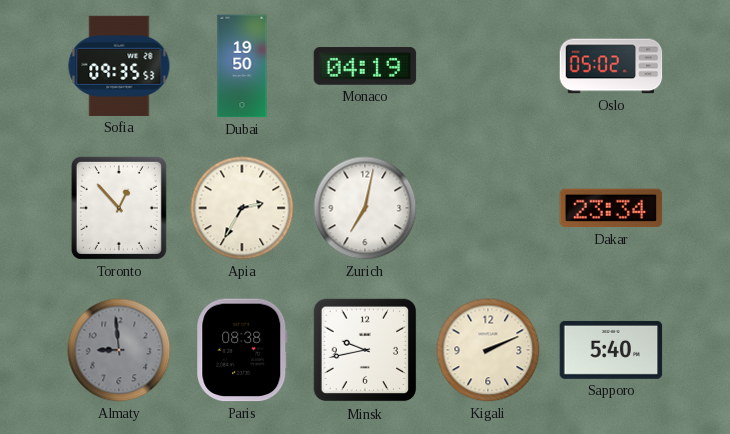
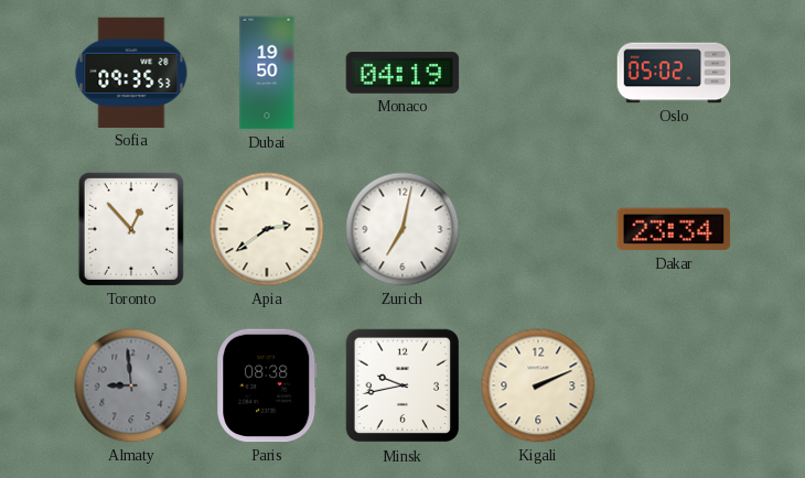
Apia: 2:35 -> 2:39 (267, 229)
Sapporo: 5:40 -> none (611, 350)
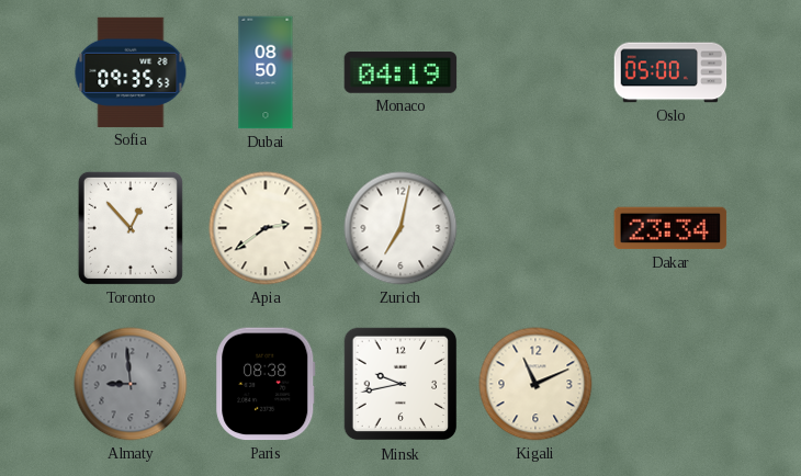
Dubai: 19:50 -> 08:50 (266, 72)
Oslo: 05:02 -> 05:00 (670, 72)
Kigali: 2:11 -> 11:11 (535, 384)
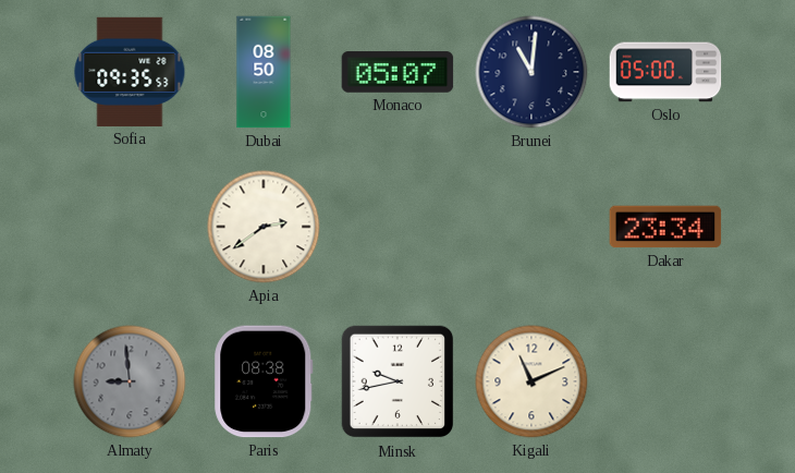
Monaco: 04:19 -> 05:07 (397, 72)
Brunei: none -> 11:01 (531, 72)
Toronto: 12:53 -> none (131, 228)
Zurich: 7:02 -> none (400, 228)
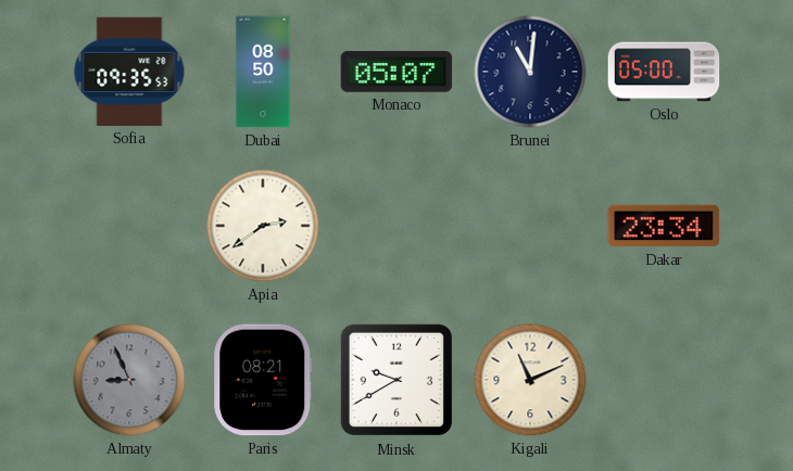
Almaty: 8:59 -> 8:56 (129, 380)
Paris: 08:38 -> 08:21 (263, 380)
Minsk: 9:43 -> 9:40 (396, 380)
